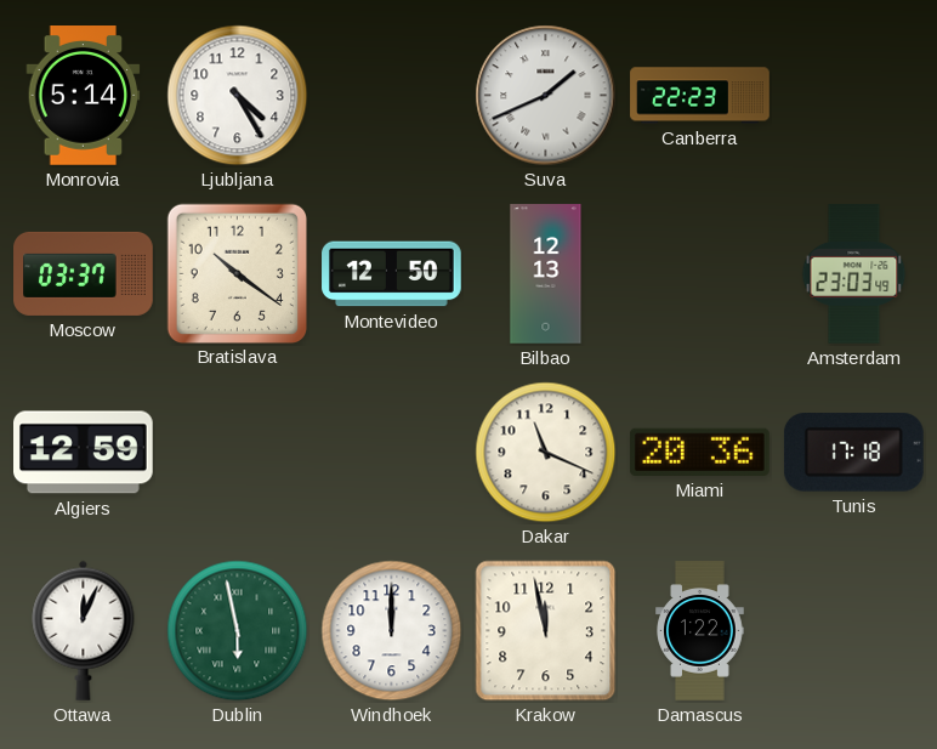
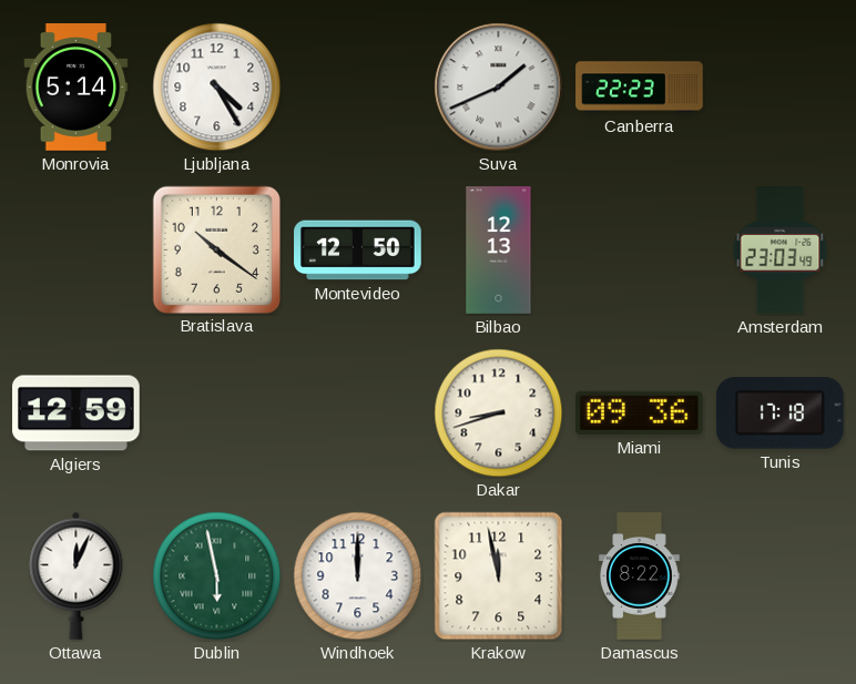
Moscow: 03:37 -> none (84, 273)
Dakar: 11:19 -> 8:42 (499, 414)
Miami: 20:36 -> 09:36 (640, 412)
Damascus: 1:22 -> 8:22 (640, 576)
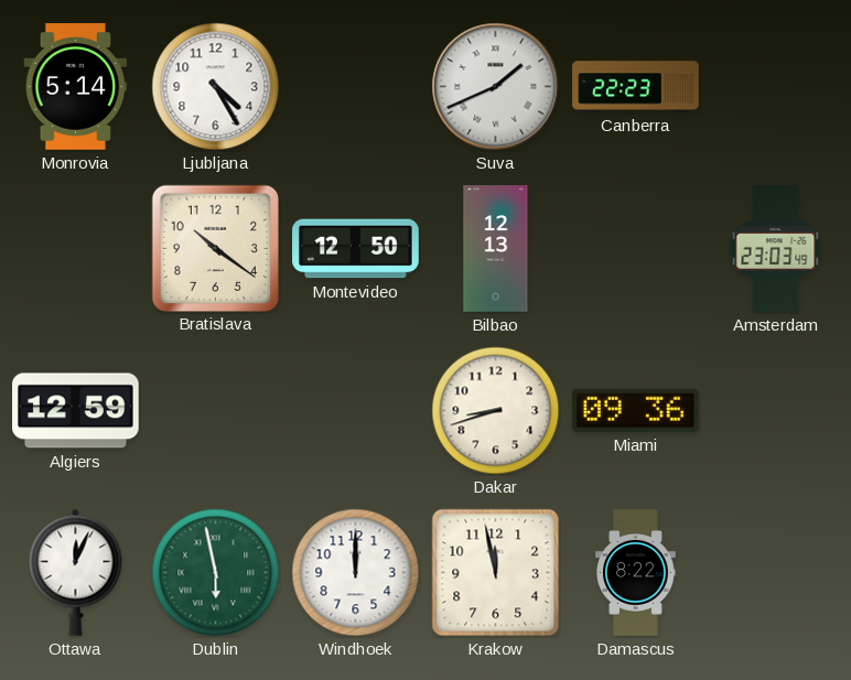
Tunis: 17:18 -> none (779, 414)
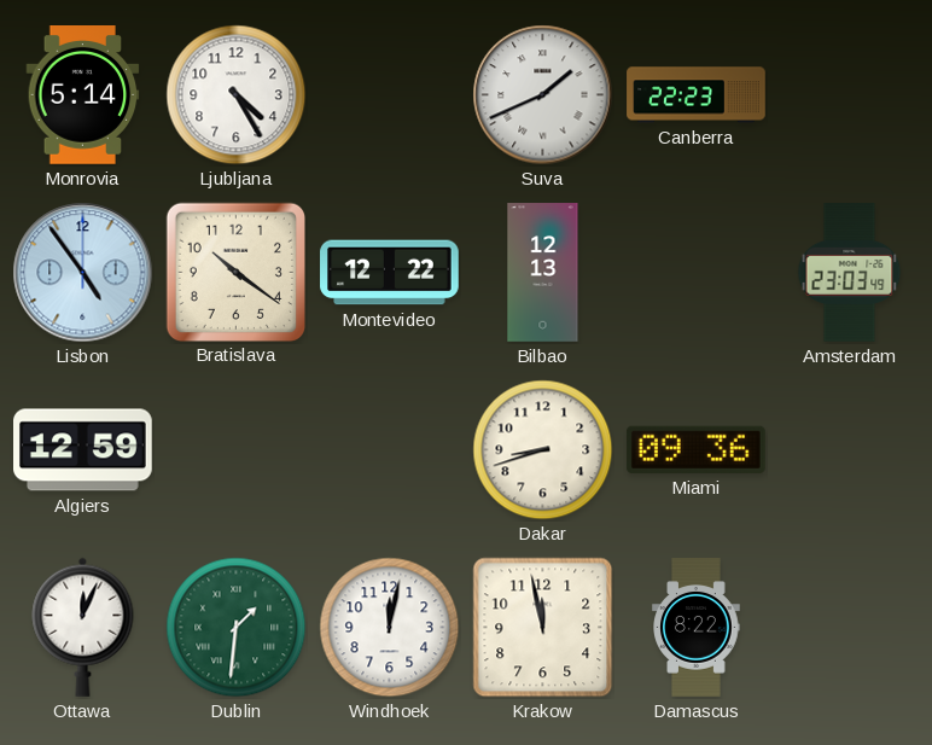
Lisbon: none -> 4:54 (83, 273)
Montevideo: 12:50 -> 12:22 (390, 273)
Dublin: 5:58 -> 1:31 (237, 628)
Windhoek: 12:00 -> 12:02 (390, 628)
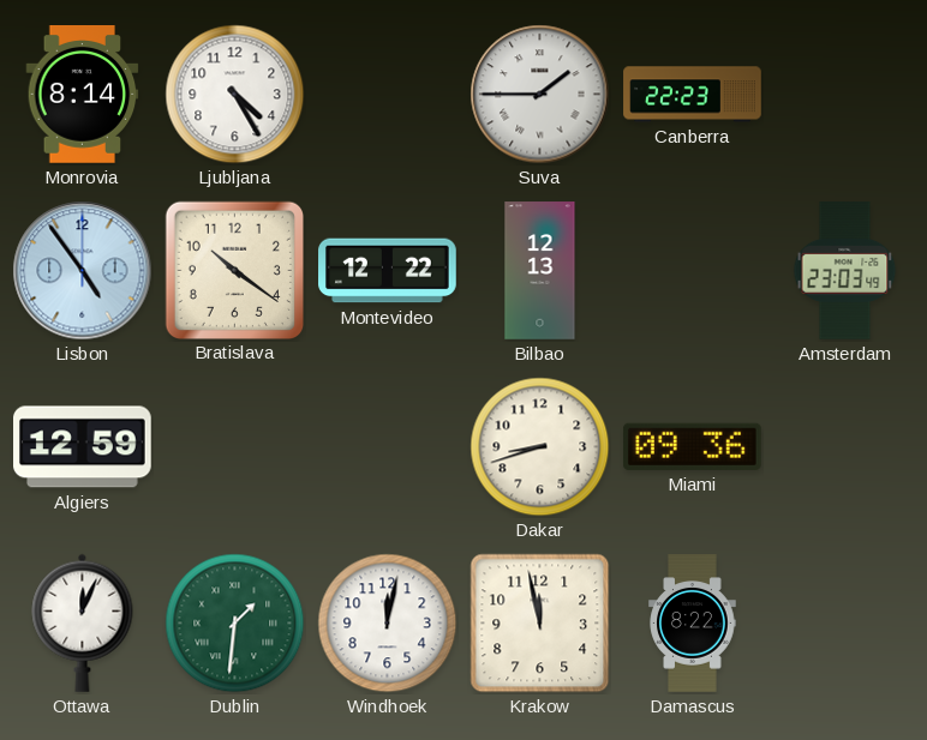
Monrovia: 5:14 -> 8:14 (83, 95)
Suva: 1:41 -> 1:45 (540, 95)
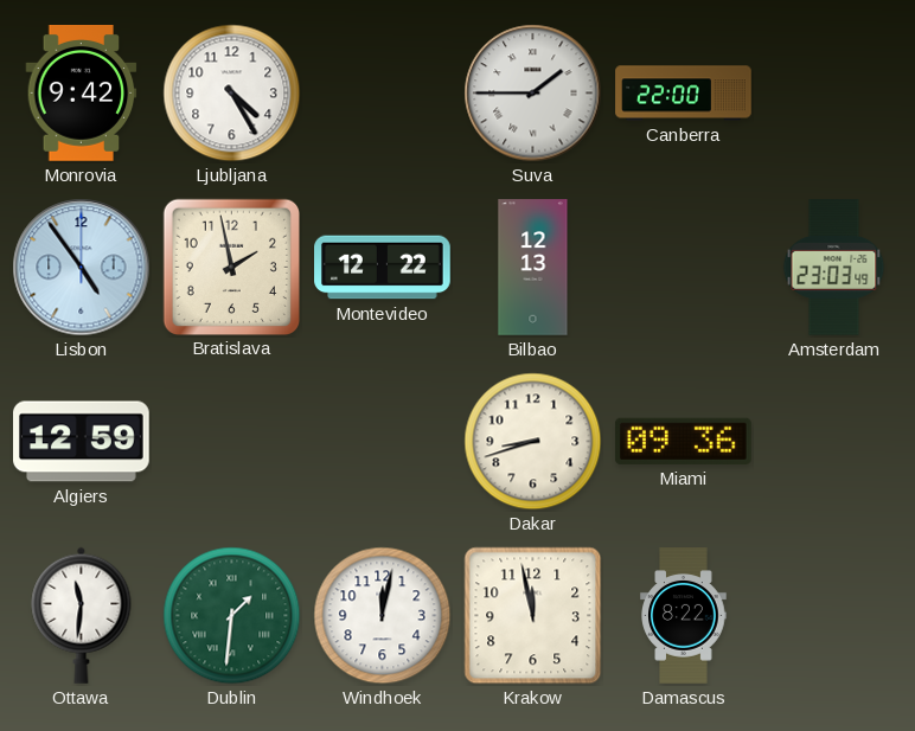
Monrovia: 8:14 -> 9:42 (82, 94)
Canberra: 22:23 -> 22:00 (684, 94)
Bratislava: 10:21 -> 1:58 (231, 267)
Ottawa: 12:04 -> 11:31 (82, 615)
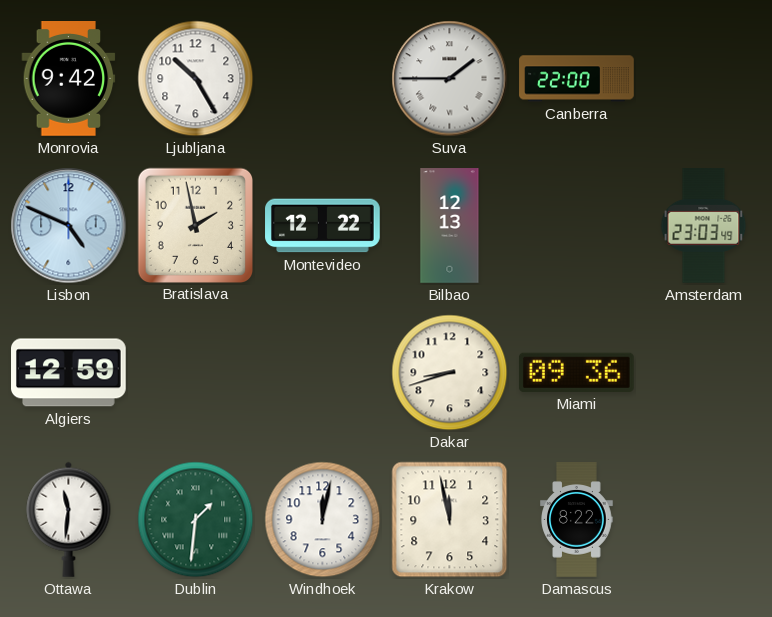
Ljubljana: 4:25 -> 10:25 (196, 79)
Lisbon: 4:54 -> 4:49 (69, 226)
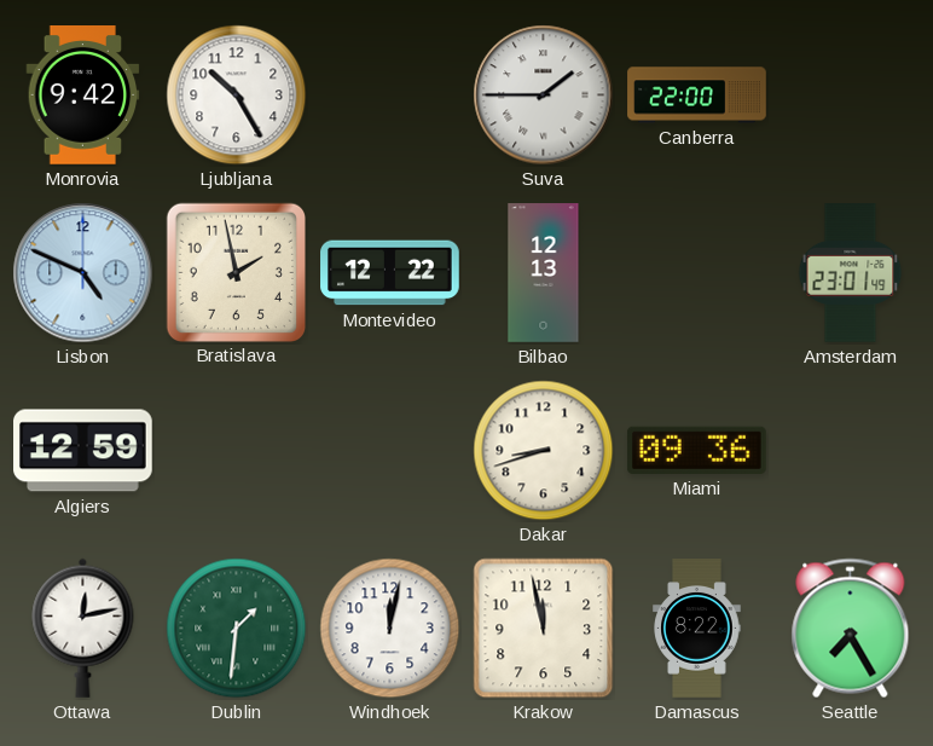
Amsterdam: 23:03 -> 23:01 (851, 273)
Ottawa: 11:31 -> 12:13 (83, 628)
Seattle: none -> 7:25 (851, 629)
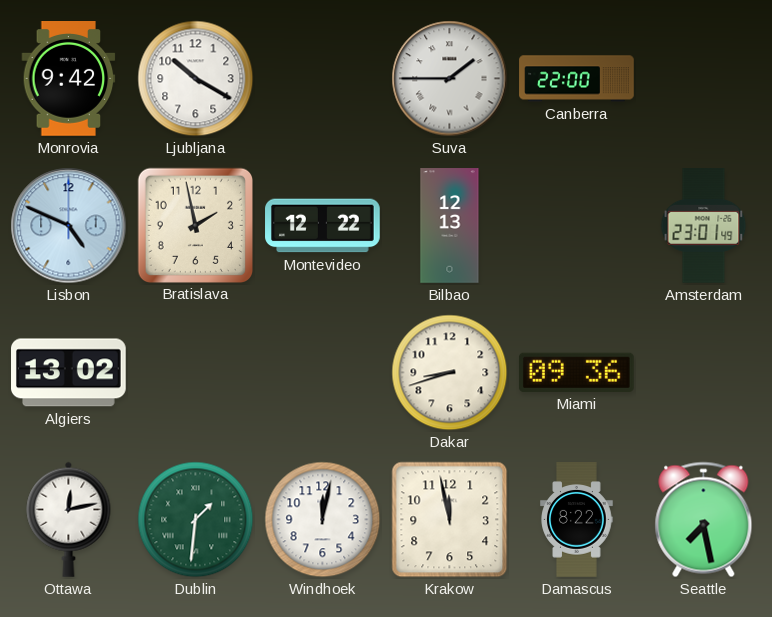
Ljubljana: 10:25 -> 10:20 (196, 79)
Algiers: 12:59 -> 13:02 (69, 373)
Seattle: 7:25 -> 7:28 (704, 520)
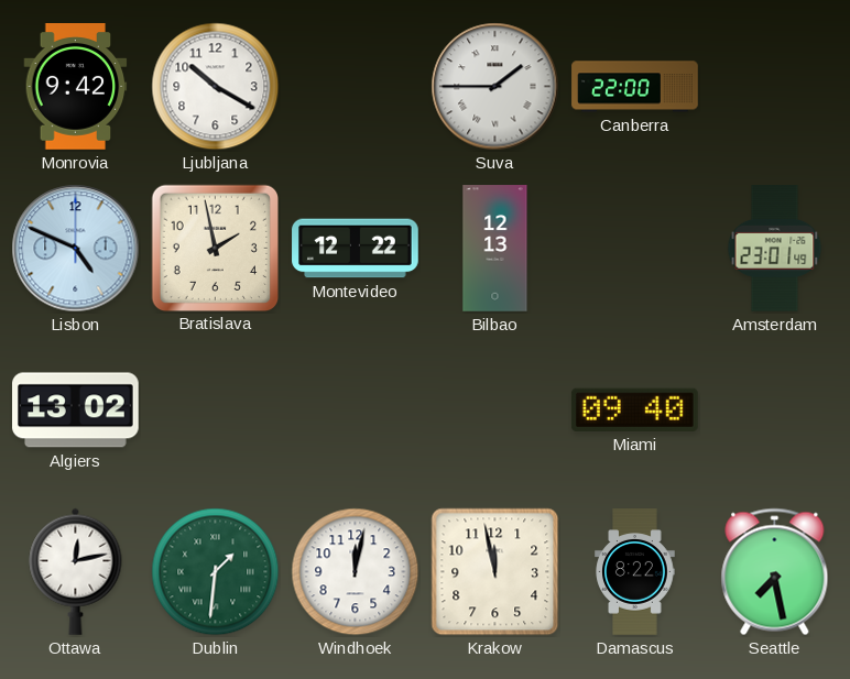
Dakar: 8:42 -> none (450, 373)
Miami: 09:36 -> 09:40 (635, 409)
